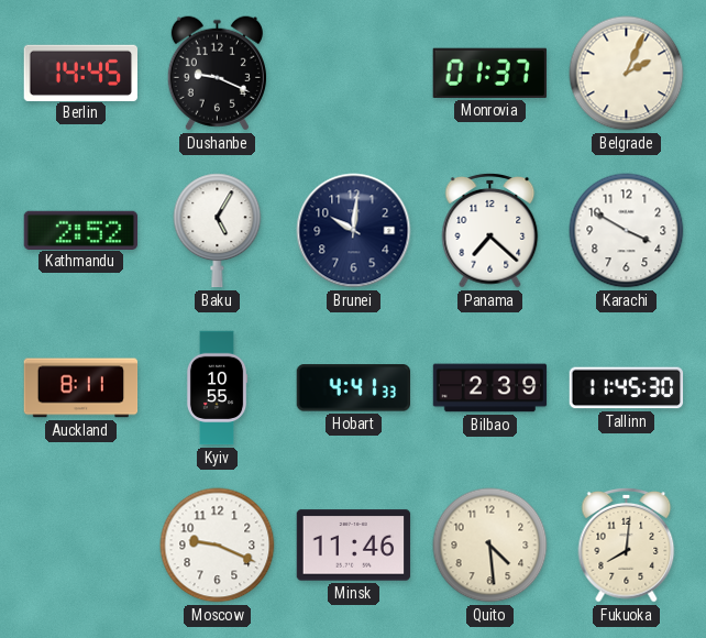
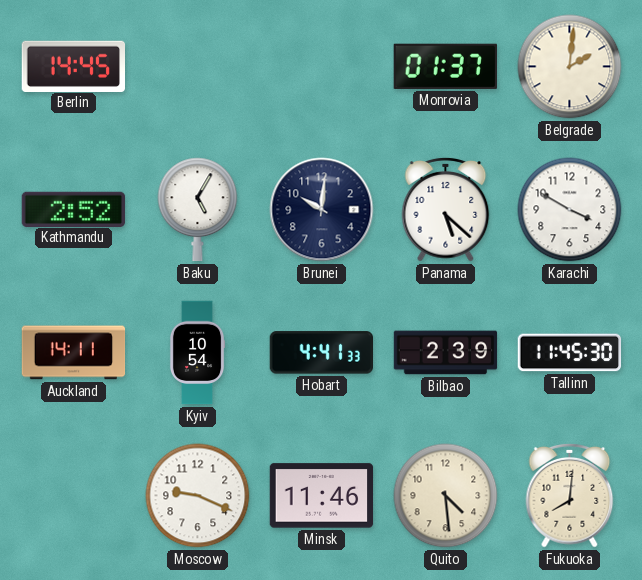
Dushanbe: 9:19 -> none (217, 74)
Belgrade: 2:04 -> 2:01 (570, 67)
Panama: 7:22 -> 5:22 (446, 209)
Auckland: 8:11 -> 14:11 (74, 353)
Kyiv: 10:55 -> 10:54 (197, 353)
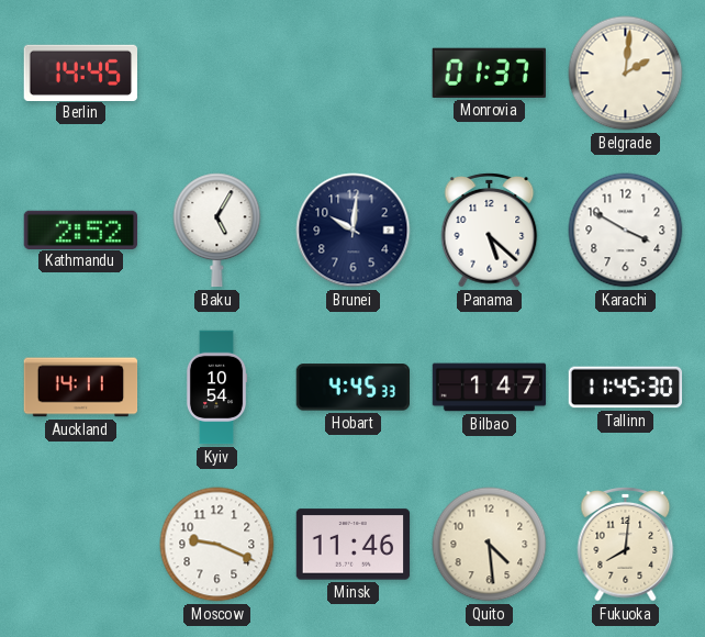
Hobart: 4:41 -> 4:45 (352, 388)
Bilbao: 2:39 -> 1:47 (490, 388)
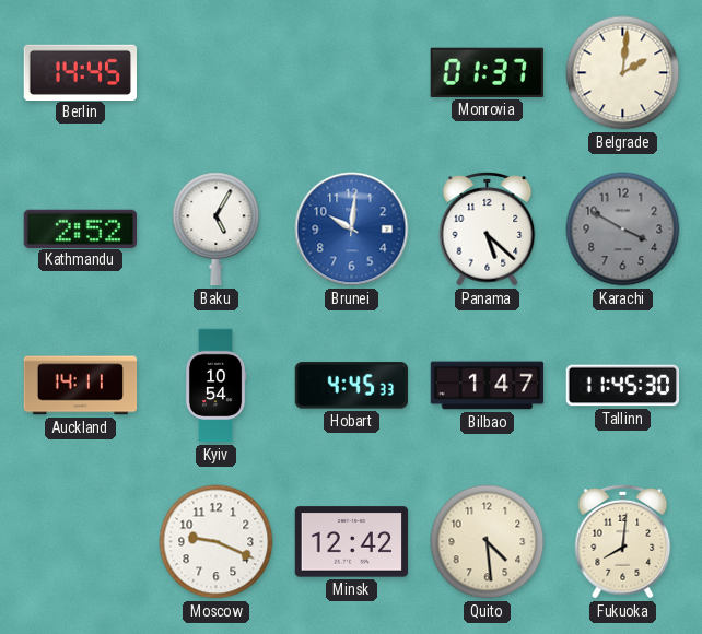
Brunei dial: navy -> blue (352, 230)
Karachi dial: white -> grey (623, 230)
Minsk: 11:46 -> 12:42 (352, 542)
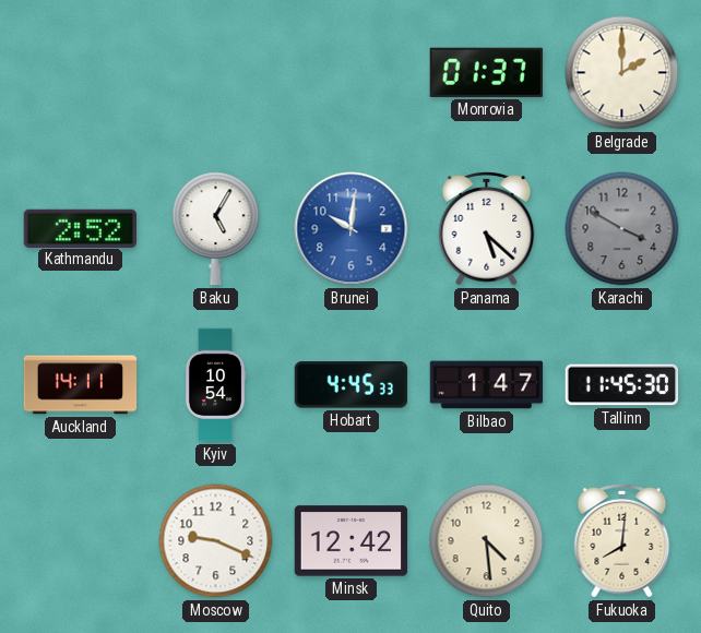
Berlin: 14:45 -> none (81, 72)
Belgrade: 2:01 -> 2:00 (622, 73)
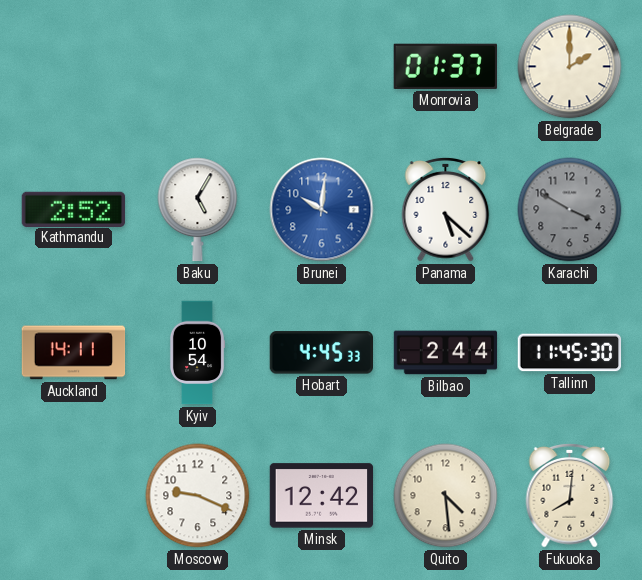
Bilbao: 1:47 -> 2:44 (446, 353)
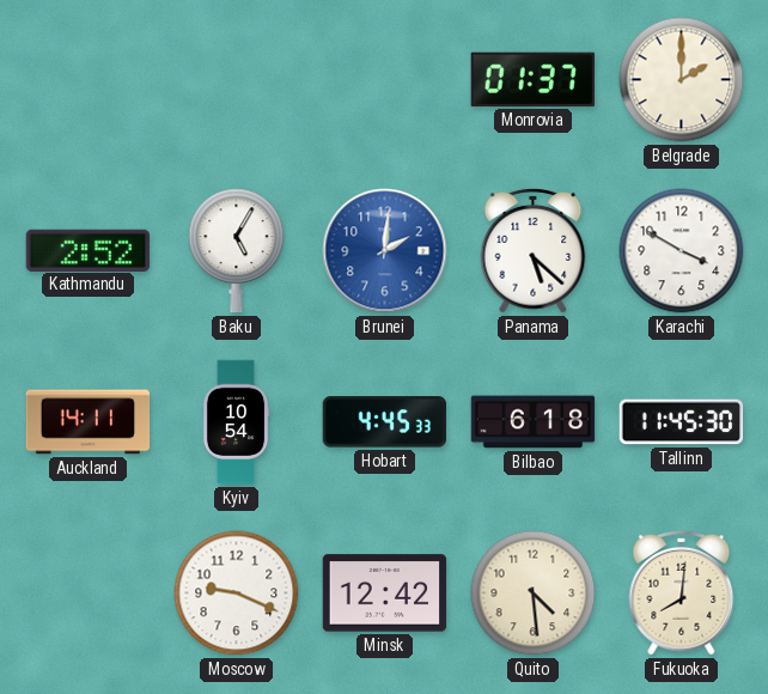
Brunei: 10:01 -> 2:01 (385, 251)
Karachi dial: grey -> white (682, 251)
Bilbao: 2:44 -> 6:18 (534, 422)
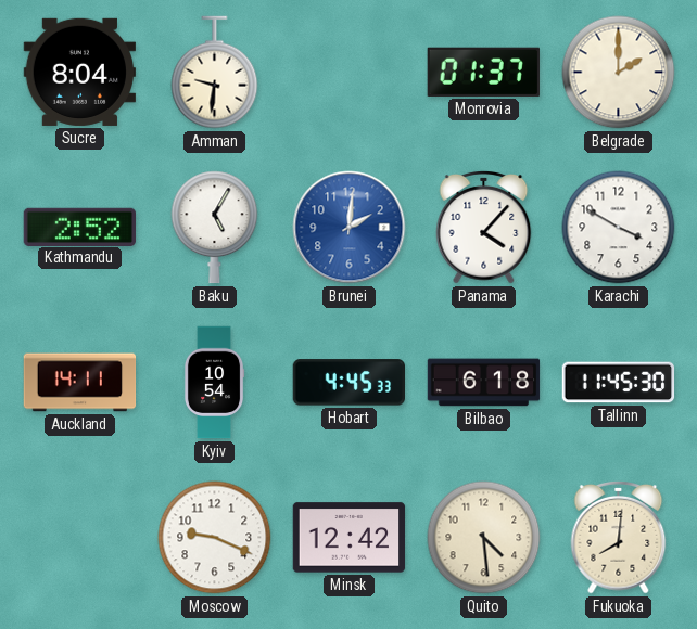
Sucre: none -> 8:04 (80, 72)
Amman: none -> 9:31 (215, 73)
Panama: 5:22 -> 4:07 (484, 227)
